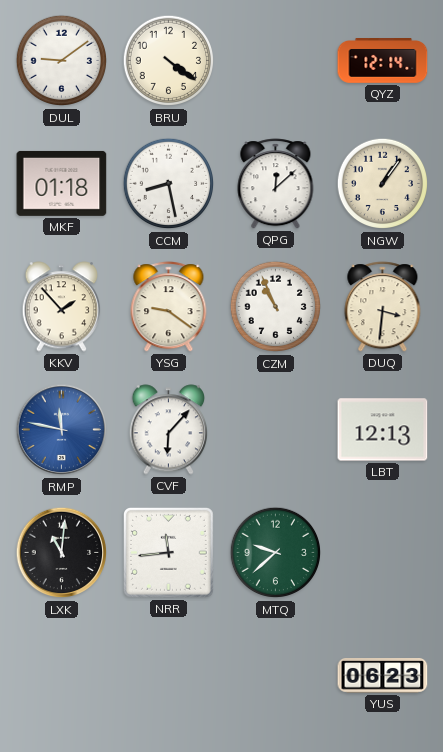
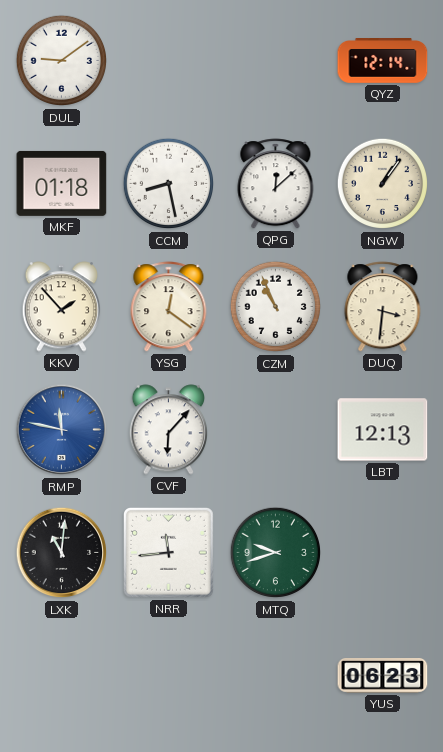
BRU: 4:21 -> none (169, 61)
YSG: 9:21 -> 12:21 (169, 307)
MTQ: 9:38 -> 9:42 (276, 553)
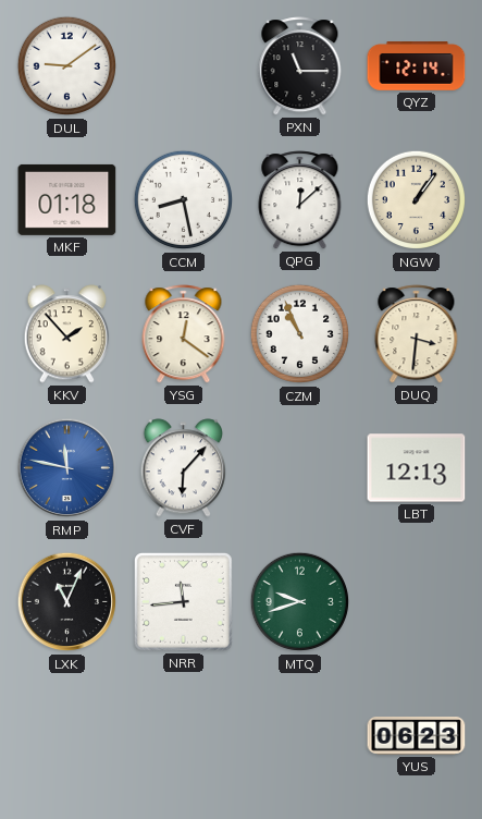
PXN: none -> 11:15 (300, 66)
LXK: 11:01 -> 11:04 (67, 602)
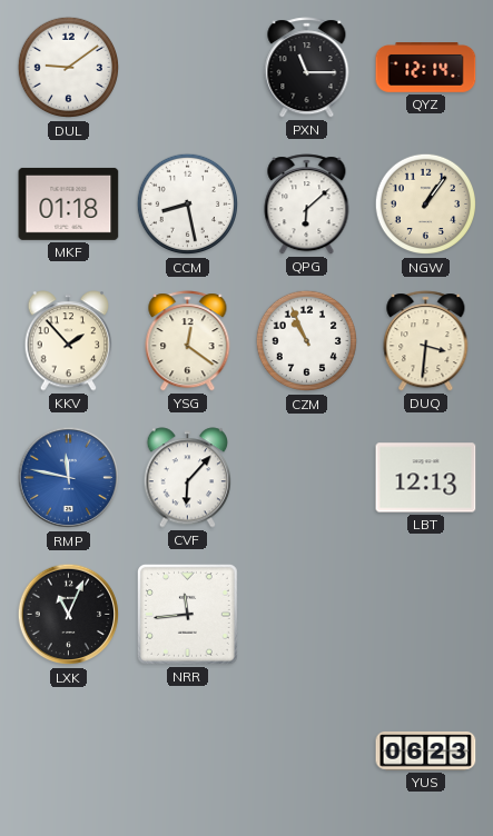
QPG: 12:08 -> 6:08 (307, 205)
MTQ: 9:42 -> none (300, 602)
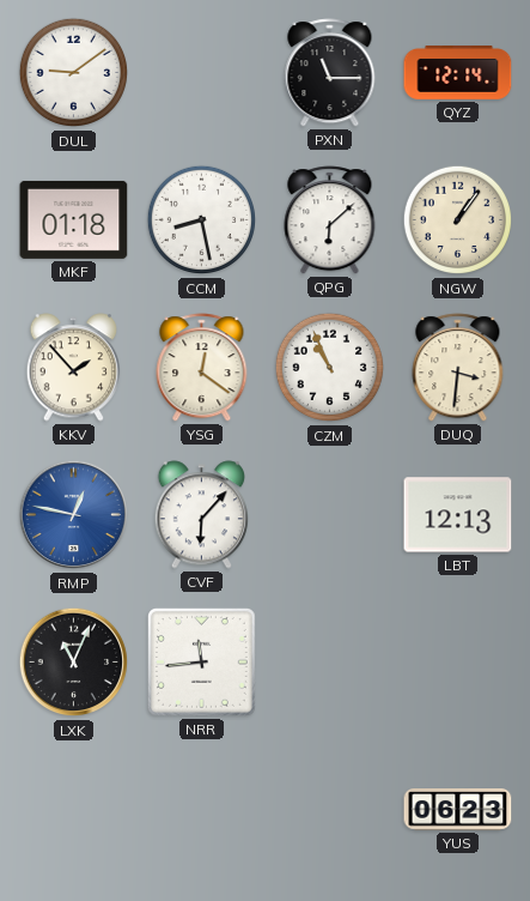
RMP: 11:47 -> 12:47 (74, 515)
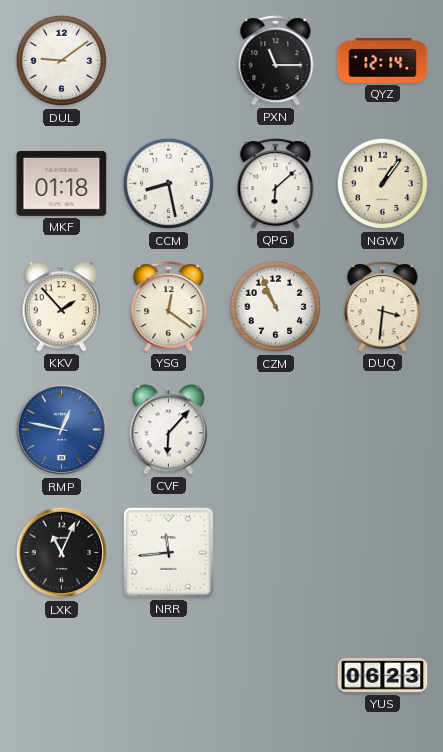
LBT: 12:13 -> none (458, 515)
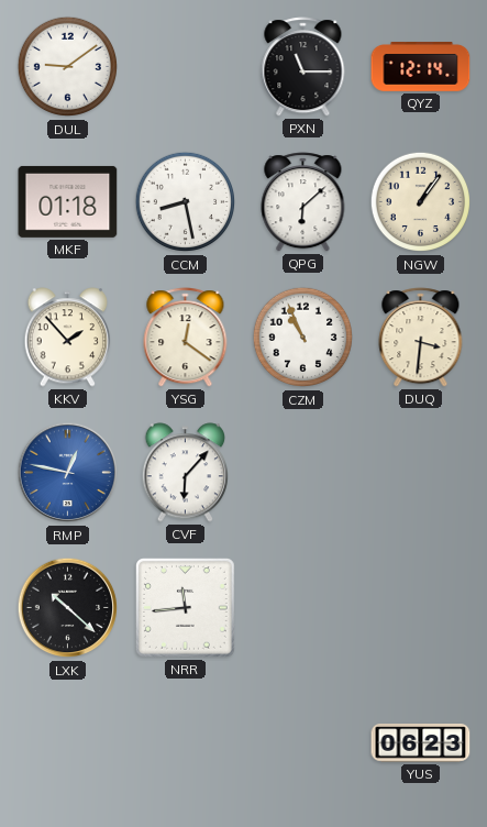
LXK: 11:04 -> 10:22 (68, 608)
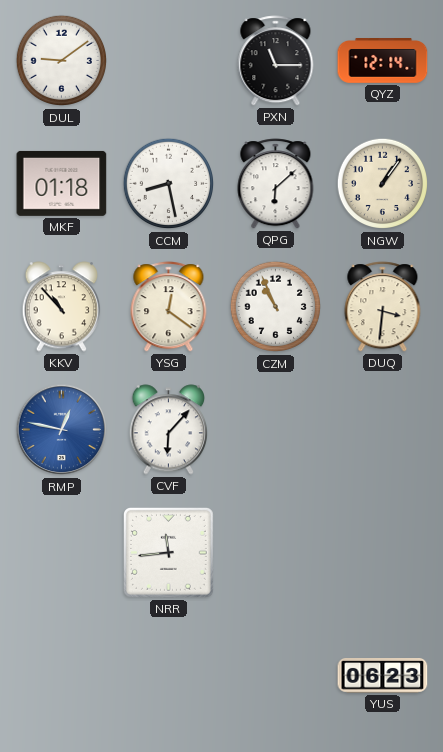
KKV: 1:53 -> 10:53 (62, 307)
LXK: 10:22 -> none (68, 608)
